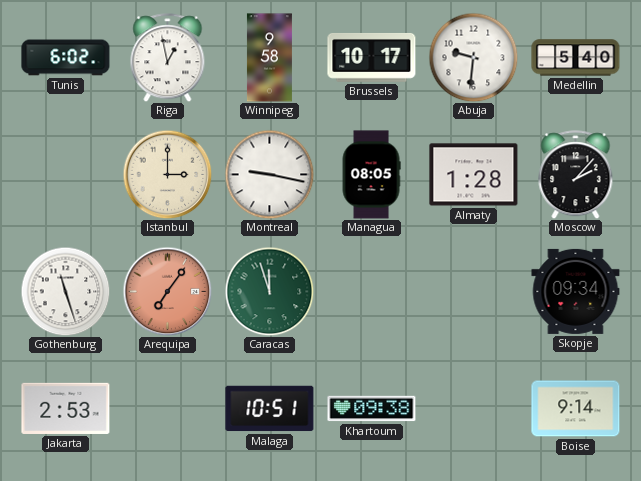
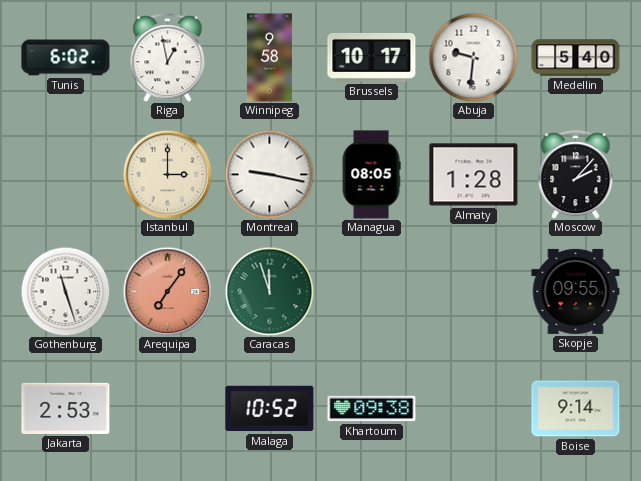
Skopje: 09:34 -> 09:55 (576, 291)
Malaga: 10:51 -> 10:52 (270, 409)
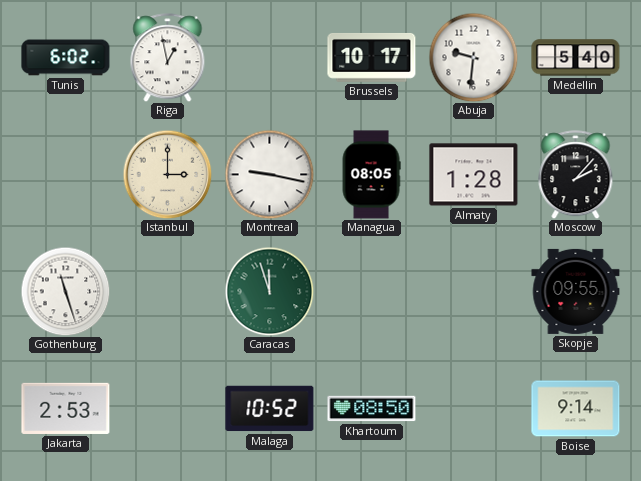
Winnipeg: 9:58 -> none (269, 58)
Arequipa: 7:06 -> none (167, 291)
Khartoum: 09:38 -> 08:50 (372, 409)
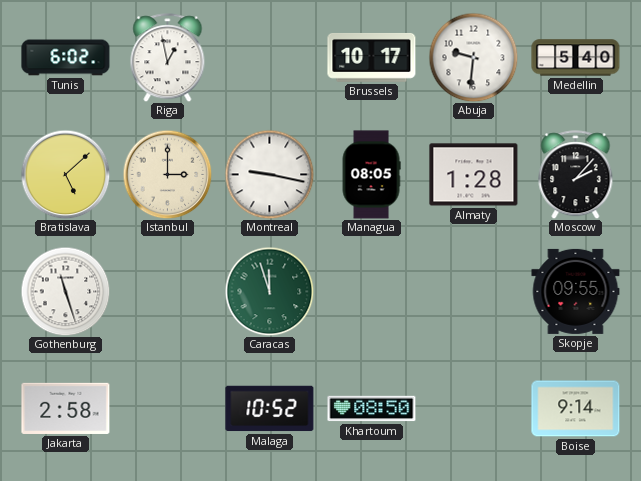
Bratislava: none -> 5:08 (65, 174)
Jakarta: 2:53 -> 2:58 (66, 408)
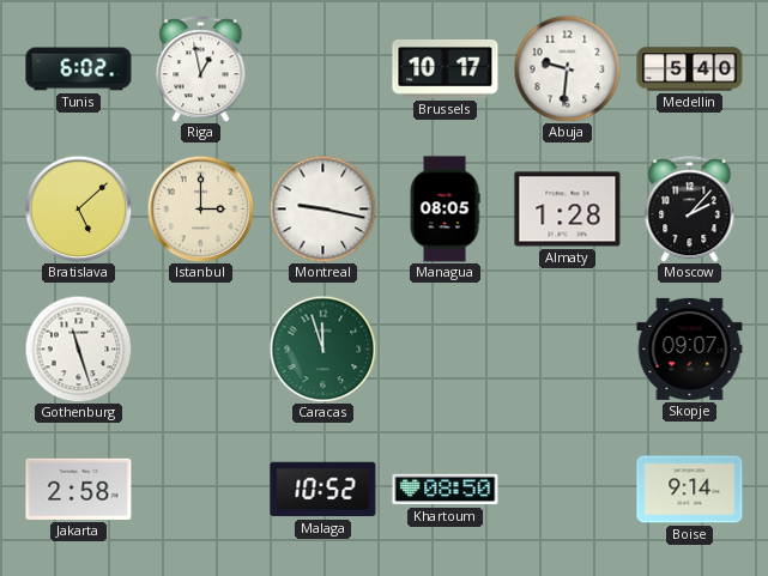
Skopje: 09:55 -> 09:07 (690, 348)
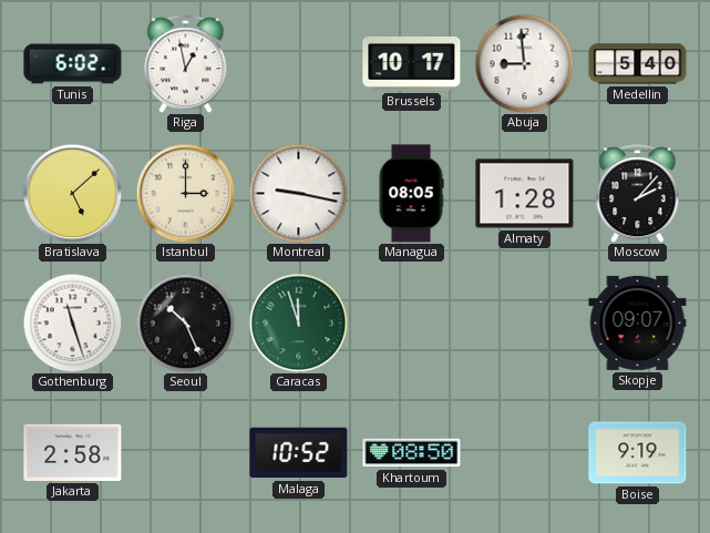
Abuja: 9:31 -> 8:59 (524, 63)
Seoul: none -> 10:26 (185, 322)
Boise: 9:14 -> 9:19 (638, 453)
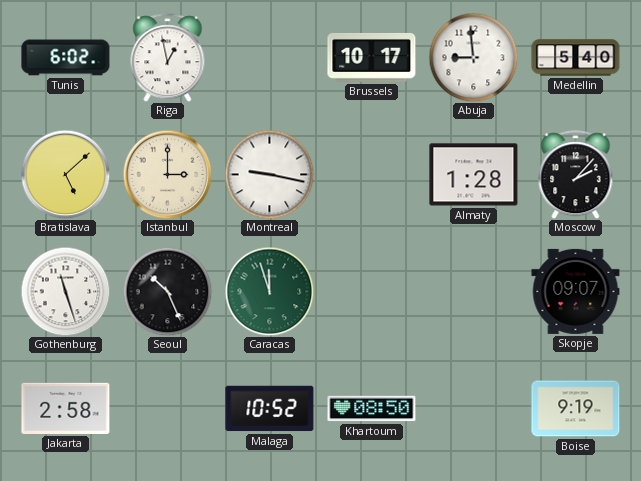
Managua: 08:05 -> none (411, 194)
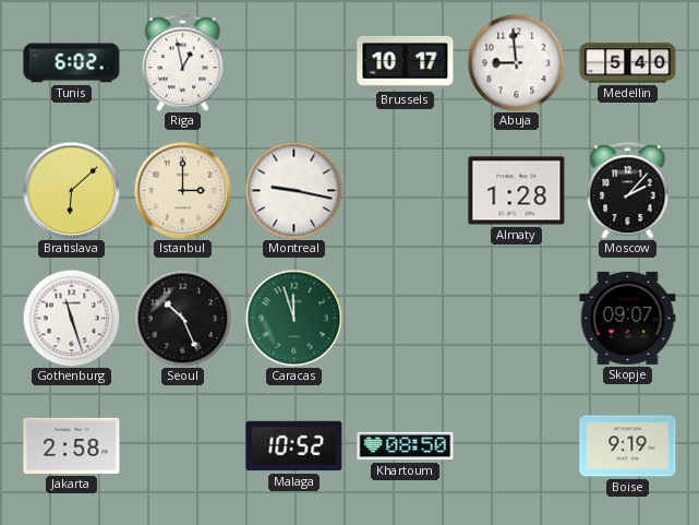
Bratislava: 5:08 -> 6:08 (71, 190)
